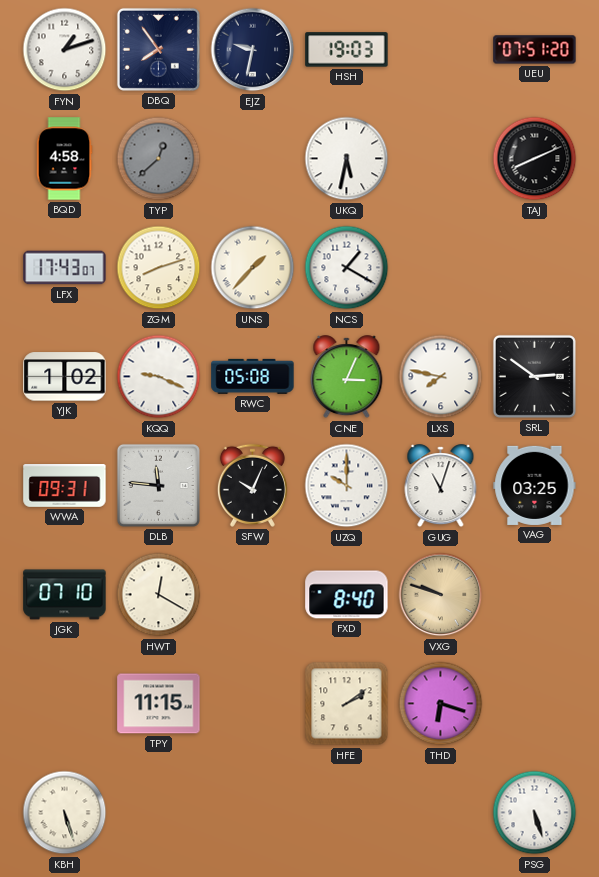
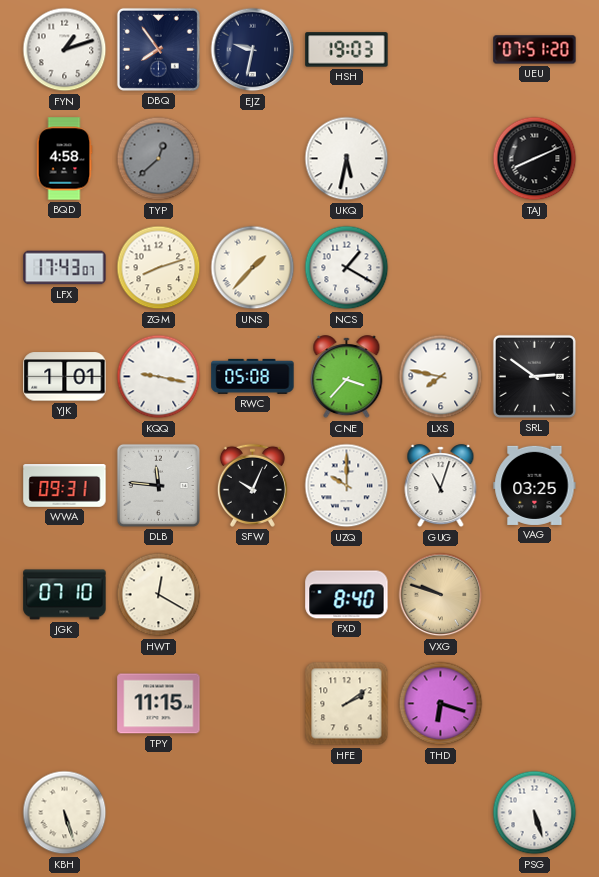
YJK: 1:02 -> 1:01 (65, 377)
KQQ: 9:19 -> 9:17 (159, 377)
CNE: 3:04 -> 3:37 (347, 377)
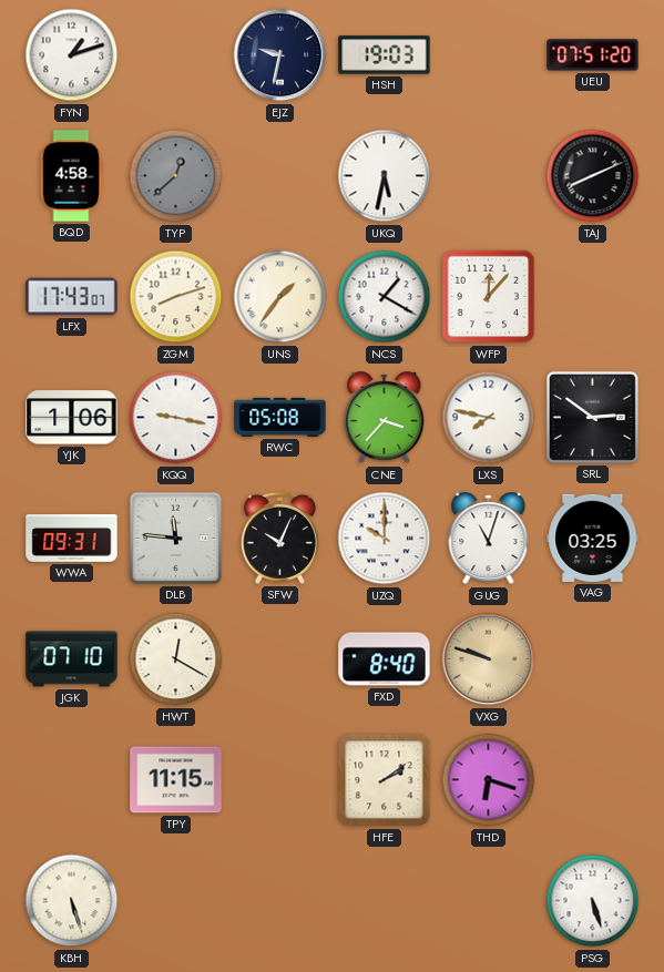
DBQ: 7:54 -> none (158, 49)
UNS: 1:37 -> 1:36 (280, 297)
WFP: none -> 12:07 (489, 297)
YJK: 1:01 -> 1:06 (72, 418)
